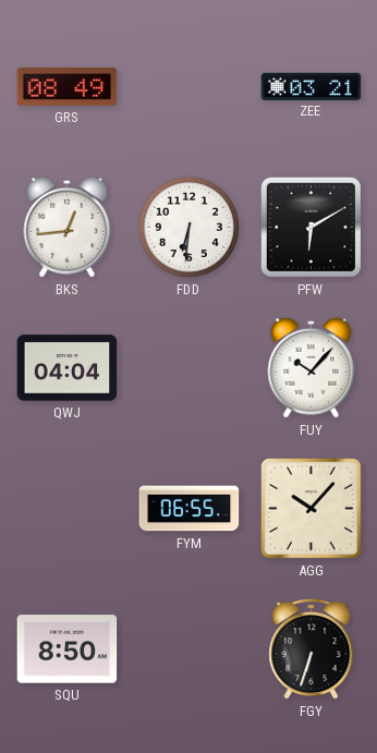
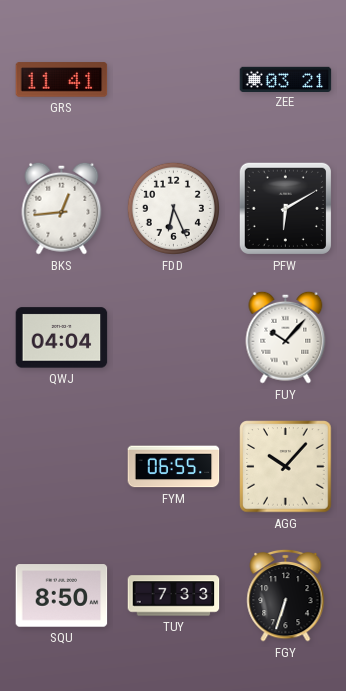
GRS: 08:49 -> 11:41 (62, 80)
FDD: 6:31 -> 6:26 (173, 208)
TUY: none -> 7:33 (174, 596)
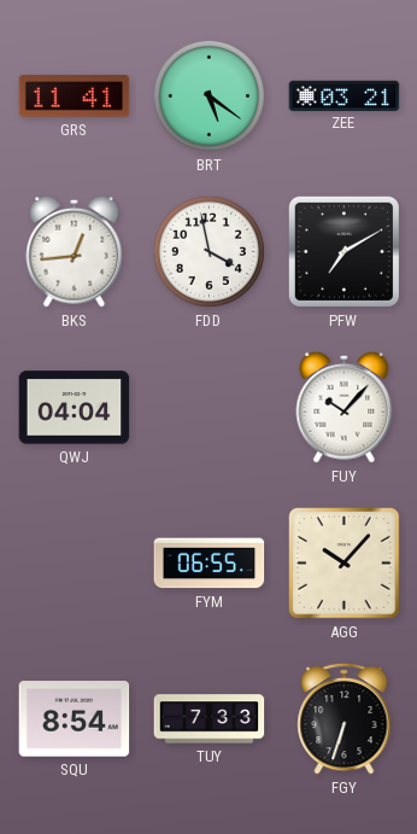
BRT: none -> 5:21 (208, 95)
FDD: 6:26 -> 3:58 (208, 251)
PFW: 6:10 -> 7:10 (343, 251)
SQU: 8:50 -> 8:54 (75, 719)
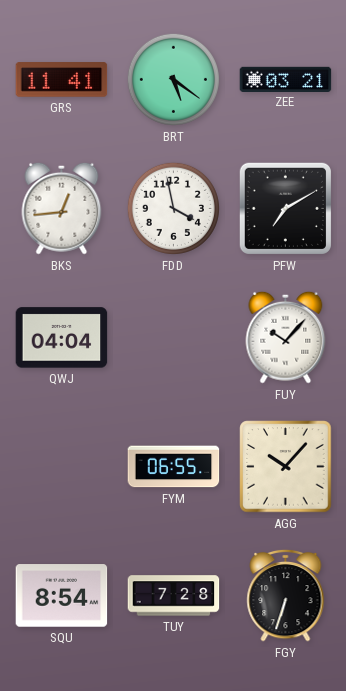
TUY: 7:33 -> 7:28 (174, 596)
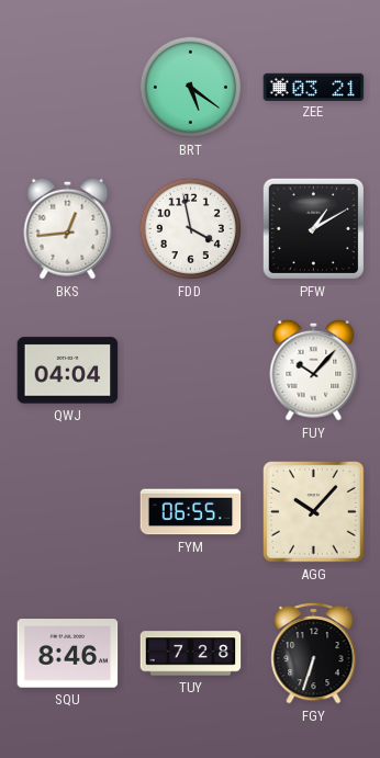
GRS: 11:41 -> none (62, 80)
PFW: 7:10 -> 1:10 (313, 228)
SQU: 8:54 -> 8:46 (68, 654)
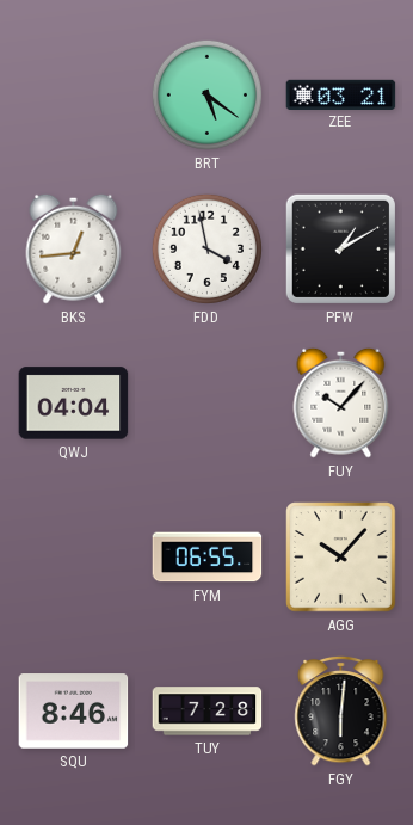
FGY: 6:33 -> 6:01 (341, 710)
